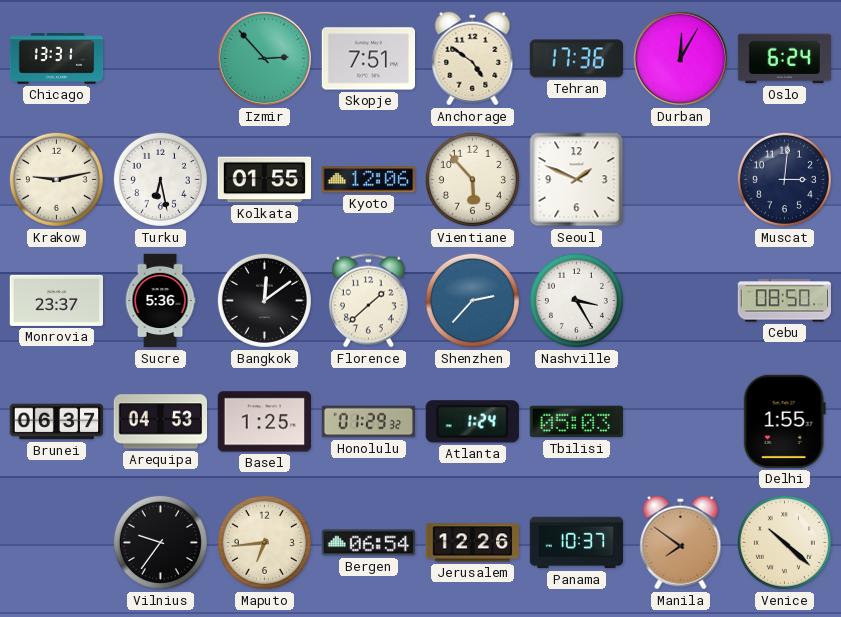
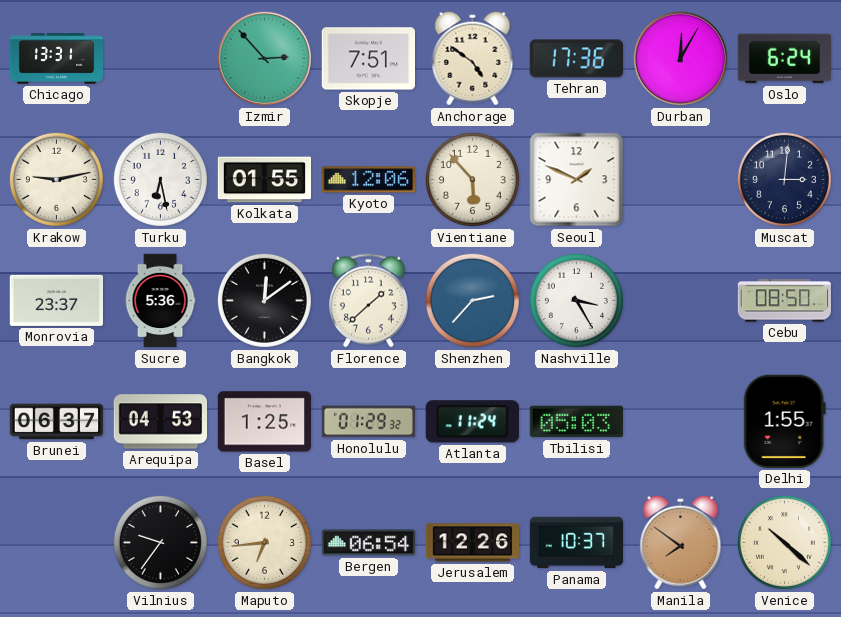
Atlanta: 1:24 -> 11:24 (472, 422)
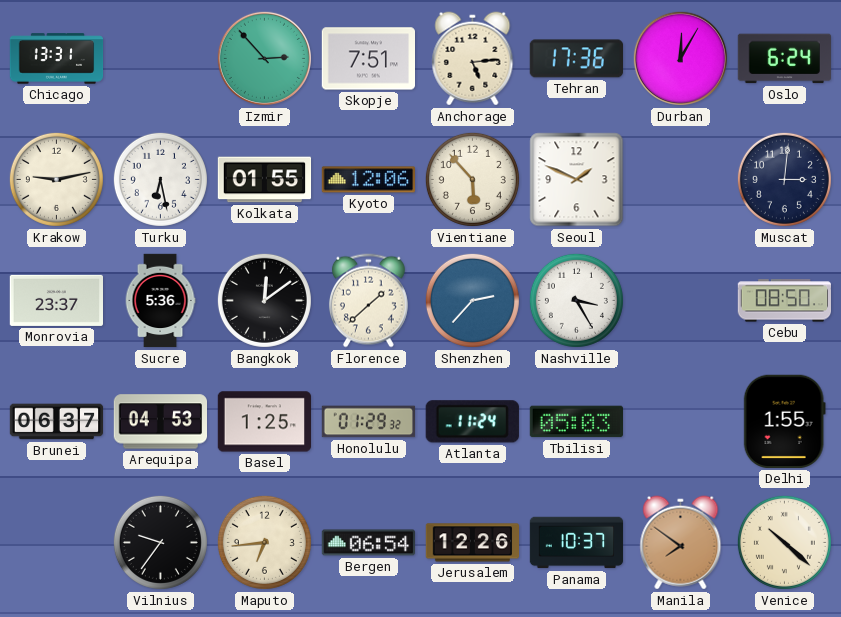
Anchorage: 4:51 -> 5:14 (473, 59)
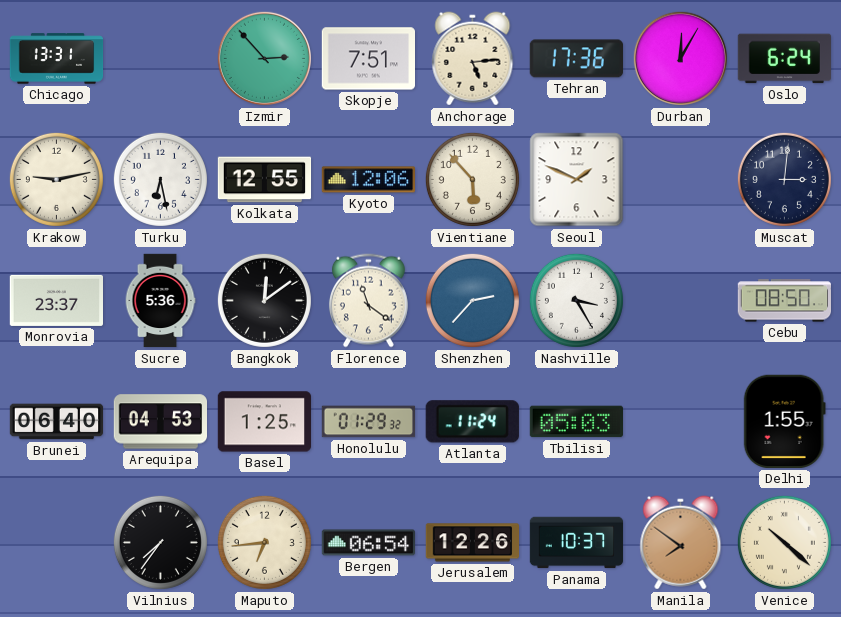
Kolkata: 01:55 -> 12:55 (265, 180)
Florence: 1:38 -> 11:21 (368, 301)
Brunei: 06:37 -> 06:40 (57, 422)
Vilnius: 9:36 -> 7:36 (160, 542)
